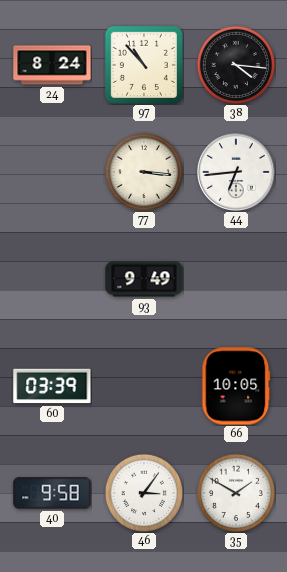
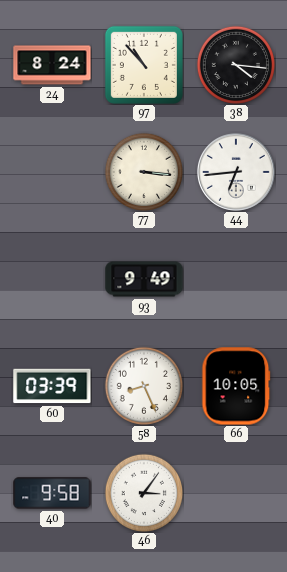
58: none -> 8:26 (144, 386)
35: 1:50 -> none (236, 493)
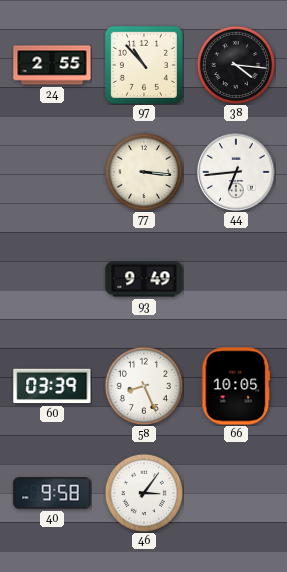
24: 8:24 -> 2:55 (52, 65)
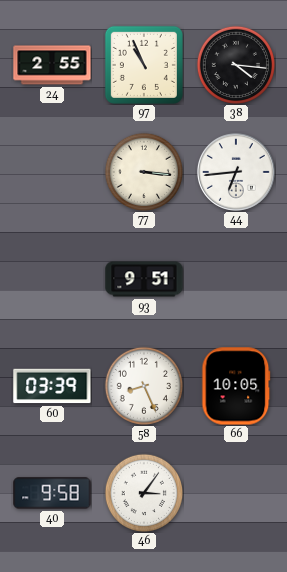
97: 10:53 -> 10:56 (144, 65)
93: 9:49 -> 9:51 (144, 279)
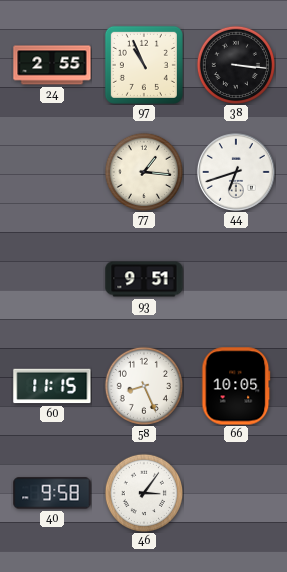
38: 4:16 -> 3:16 (236, 65)
77: 3:16 -> 1:16 (144, 172)
44: 6:44 -> 6:42 (236, 172)
60: 03:39 -> 11:15 (52, 386)
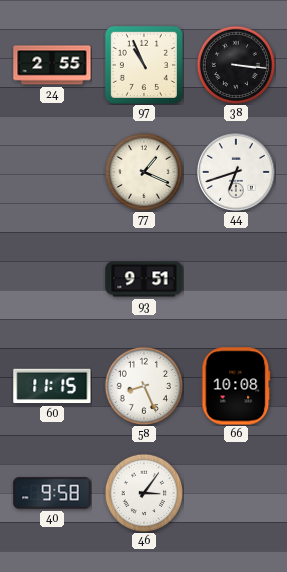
77: 1:16 -> 1:19 (144, 172)
66: 10:05 -> 10:08 (236, 386)
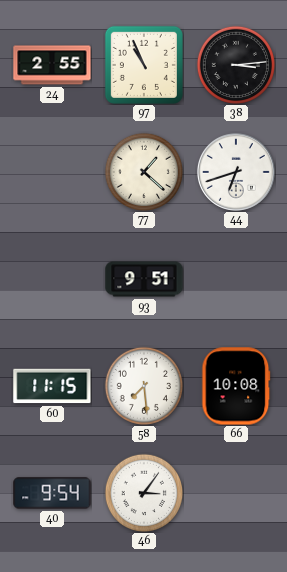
38: 3:16 -> 3:14 (236, 65)
77: 1:19 -> 1:22 (144, 172)
58: 8:26 -> 7:29 (144, 386)
40: 9:58 -> 9:54 (52, 493)
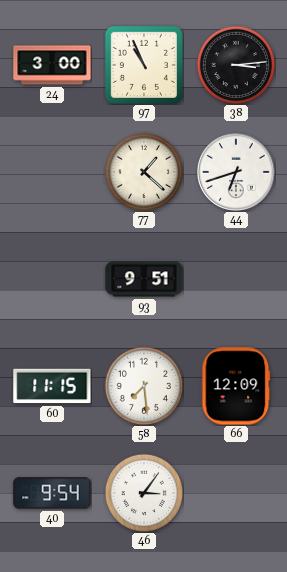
24: 2:55 -> 3:00 (52, 65)
66: 10:08 -> 12:09 (236, 386)
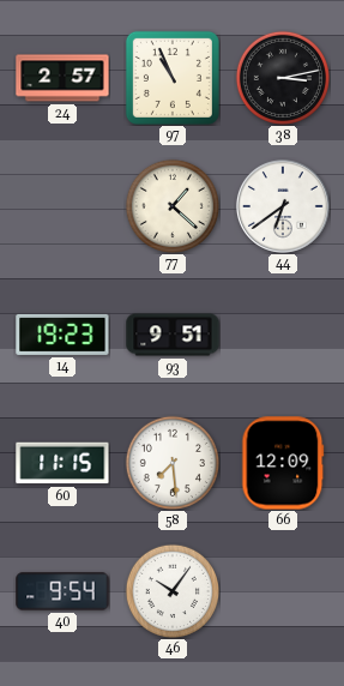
24: 3:00 -> 2:57 (62, 78)
38: 3:14 -> 3:13 (283, 78)
44: 6:42 -> 6:39 (283, 206)
14: none -> 19:23 (62, 335)
46: 3:06 -> 10:06 (173, 591)
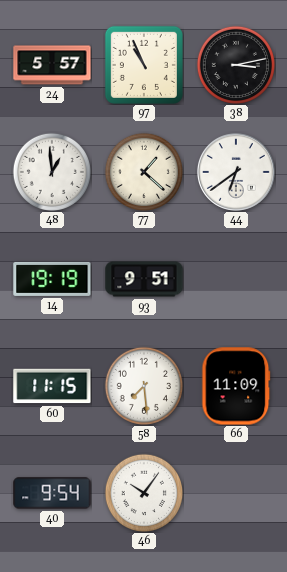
24: 2:57 -> 5:57 (52, 65)
48: none -> 12:59 (52, 172)
14: 19:23 -> 19:19 (52, 279)
66: 12:09 -> 11:09 (236, 386)
